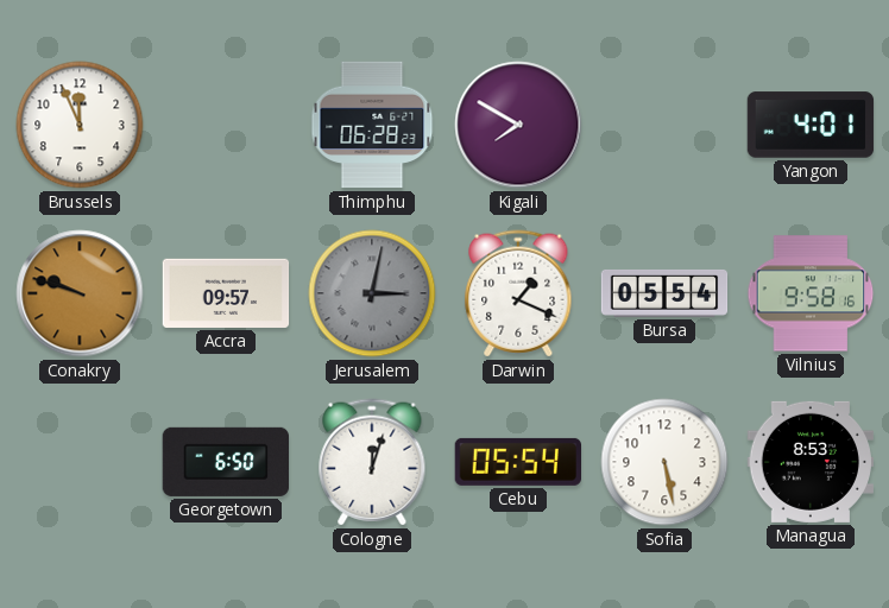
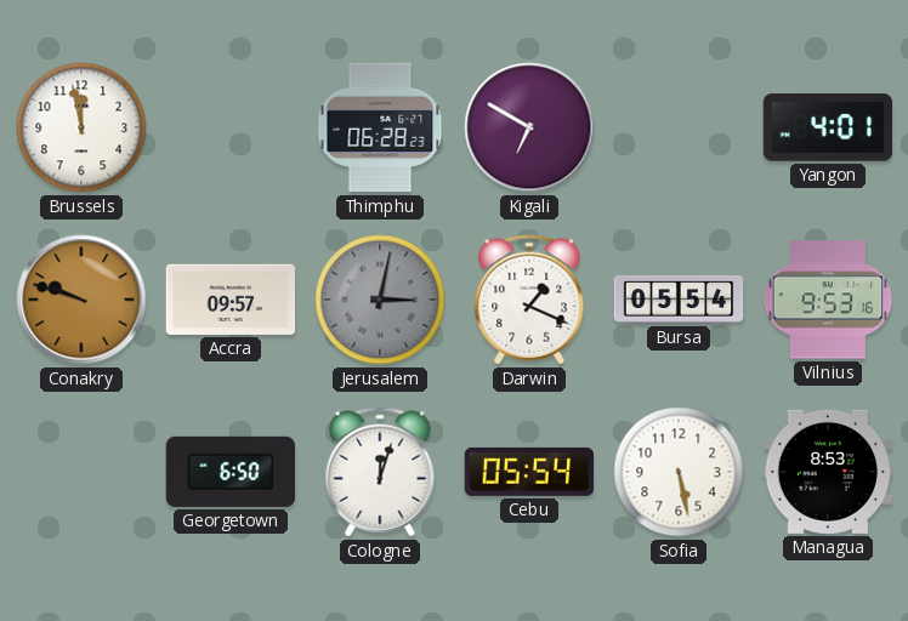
Brussels: 11:56 -> 11:58 (81, 127)
Kigali: 7:50 -> 6:50 (529, 127)
Vilnius: 9:58 -> 9:53 (828, 300)
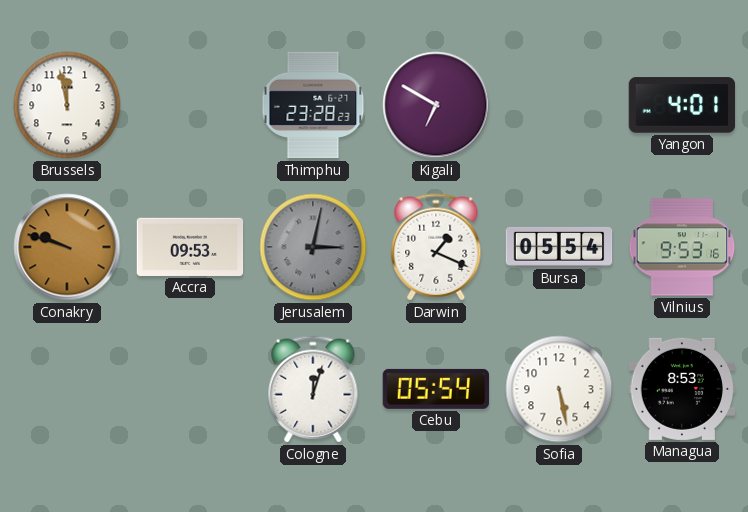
Thimphu: 06:28 -> 23:28 (313, 105)
Accra: 09:57 -> 09:53 (190, 247)
Georgetown: 6:50 -> none (229, 472)
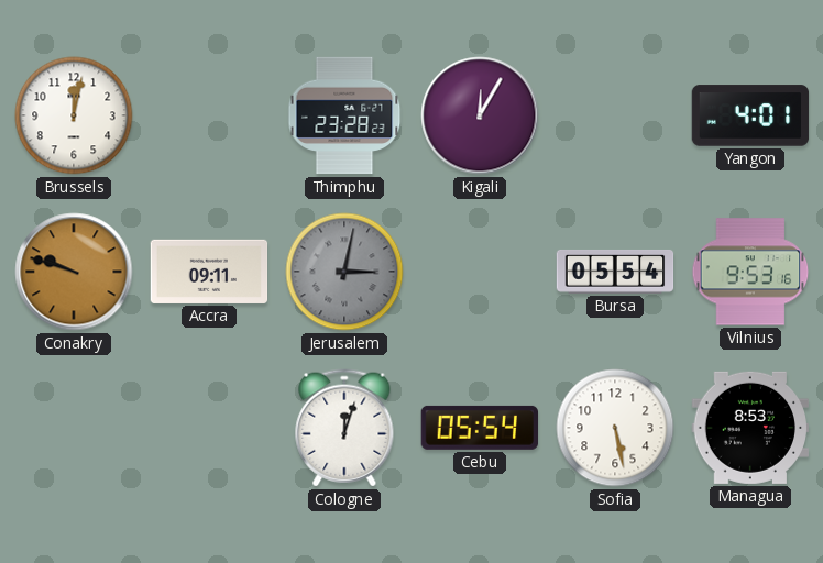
Brussels: 11:58 -> 12:02 (74, 115)
Kigali: 6:50 -> 12:05 (480, 115)
Accra: 09:53 -> 09:11 (209, 272)
Darwin: 1:19 -> none (436, 247)
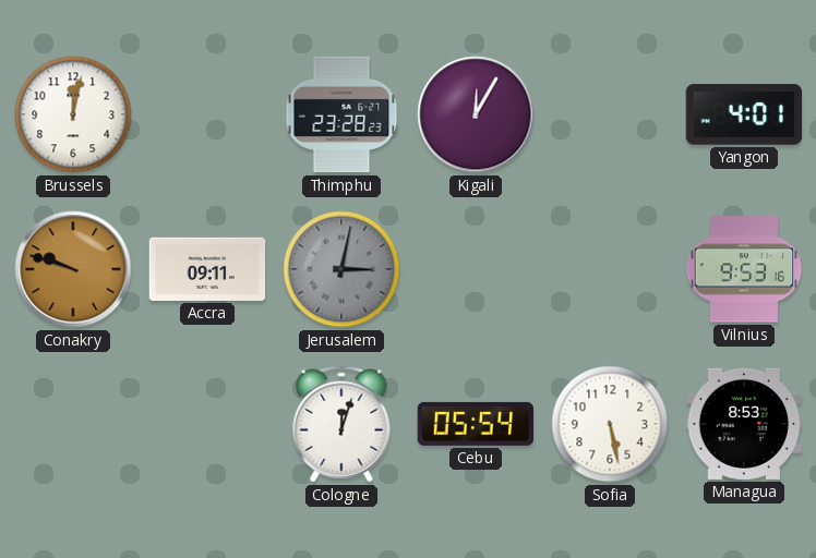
Bursa: 05:54 -> none (615, 272)
